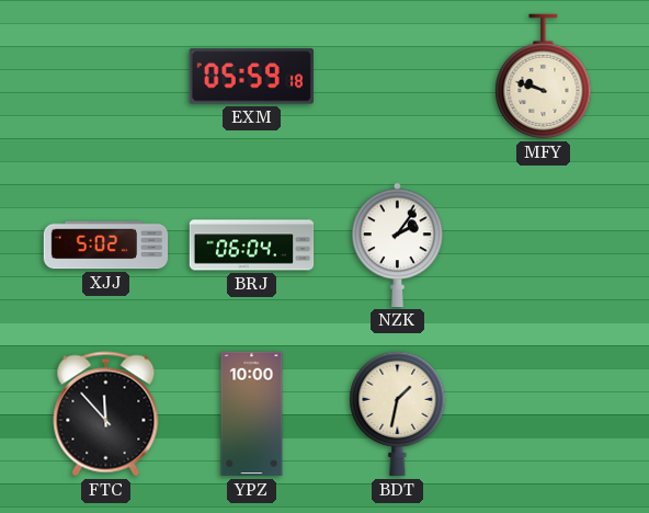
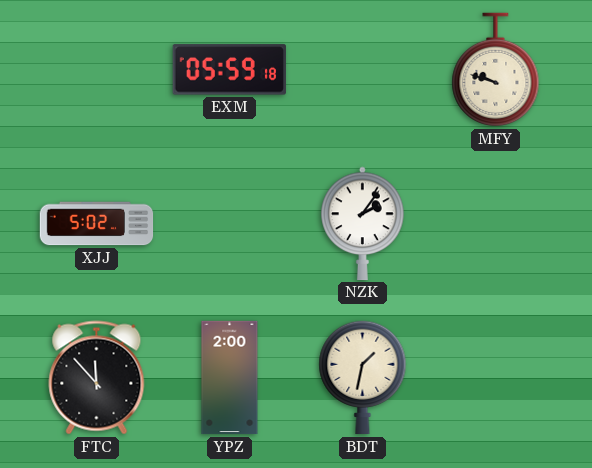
BRJ: 06:04 -> none (252, 246)
YPZ: 10:00 -> 2:00 (230, 378)
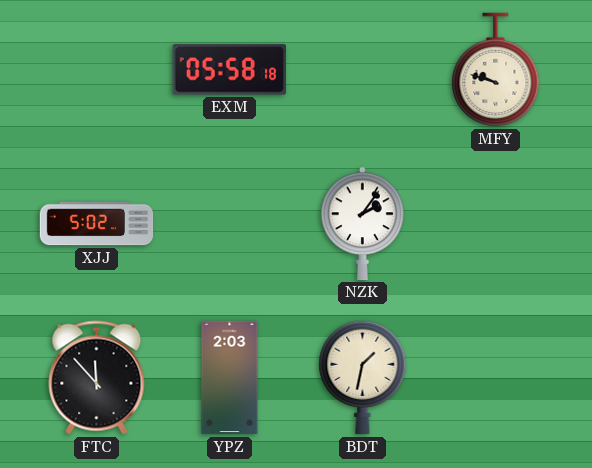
EXM: 05:59 -> 05:58 (229, 70)
YPZ: 2:00 -> 2:03 (230, 378)
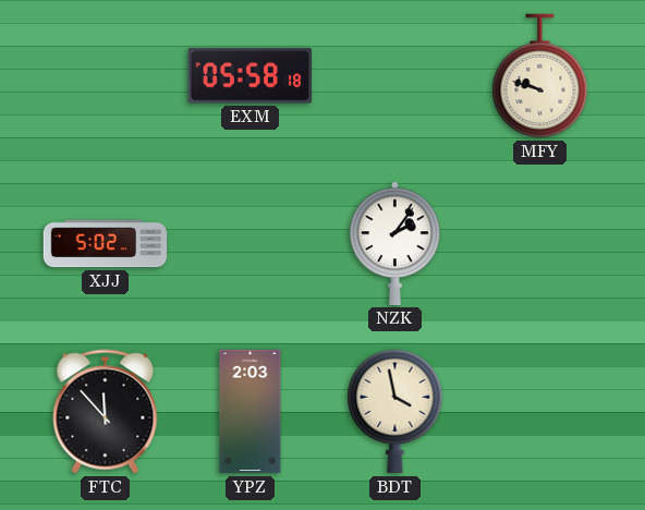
BDT: 1:32 -> 3:58 (395, 412)
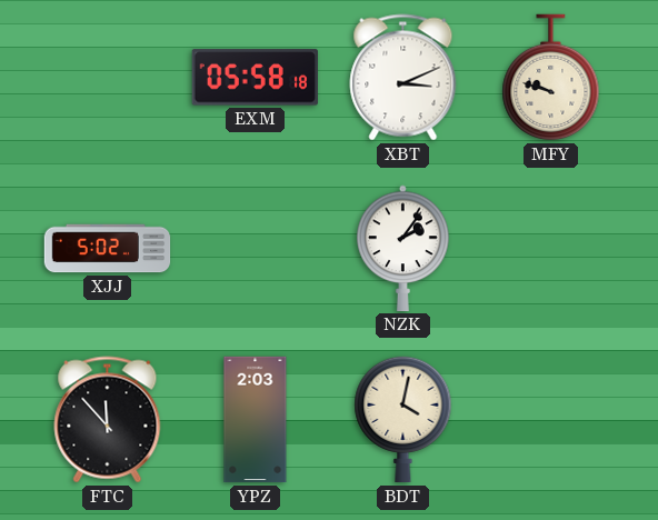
XBT: none -> 3:11 (403, 78)
BDT: 3:58 -> 4:02 (403, 420)
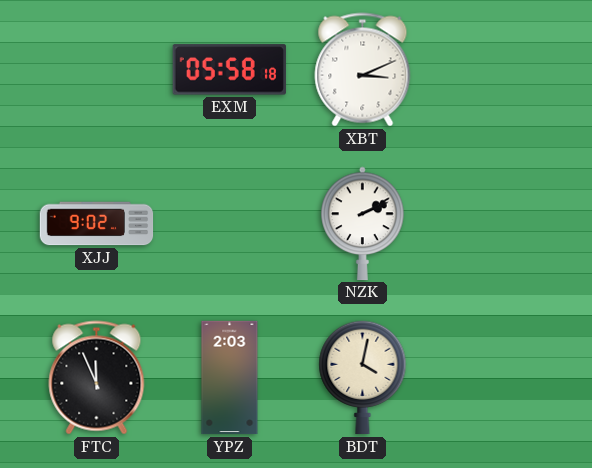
MFY: 9:48 -> none (551, 78)
XJJ: 5:02 -> 9:02 (97, 224)
NZK: 2:06 -> 2:11 (363, 223)
FTC: 11:53 -> 11:56 (97, 378)
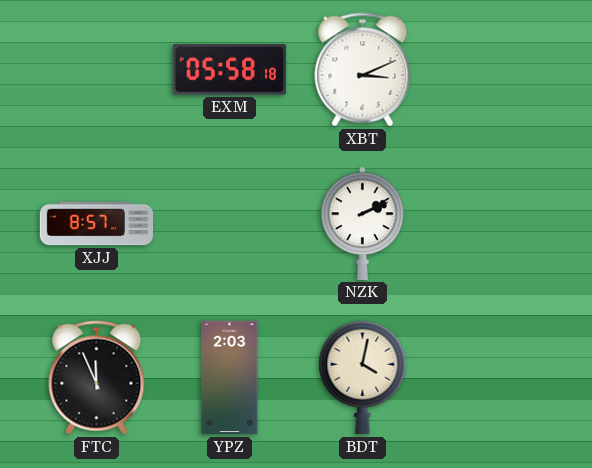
XJJ: 9:02 -> 8:57 (97, 224)
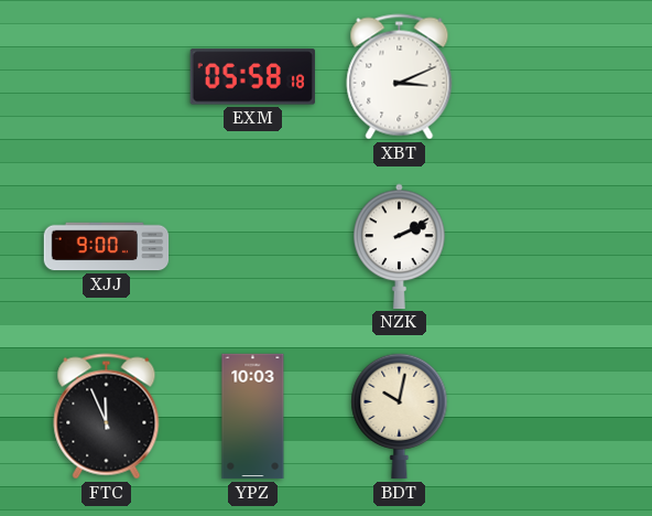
XJJ: 8:57 -> 9:00 (107, 247)
YPZ: 2:03 -> 10:03 (253, 417)
BDT: 4:02 -> 10:02 (400, 417)
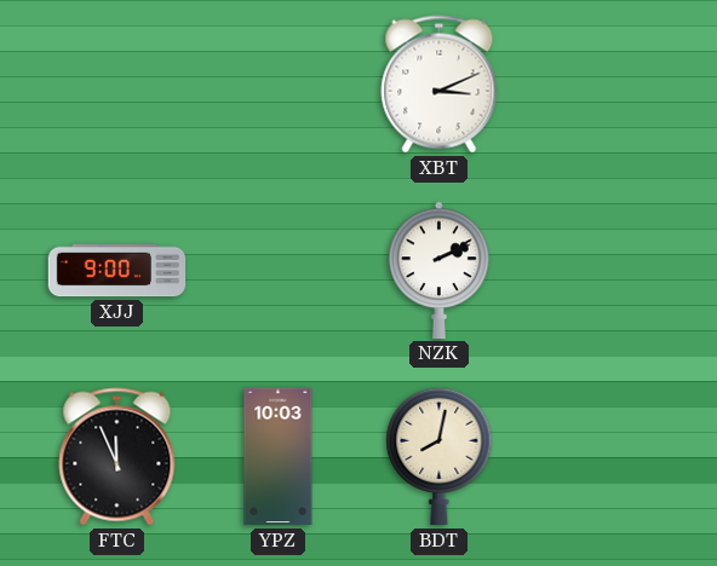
EXM: 05:58 -> none (252, 77)
BDT: 10:02 -> 8:02 (440, 457)
